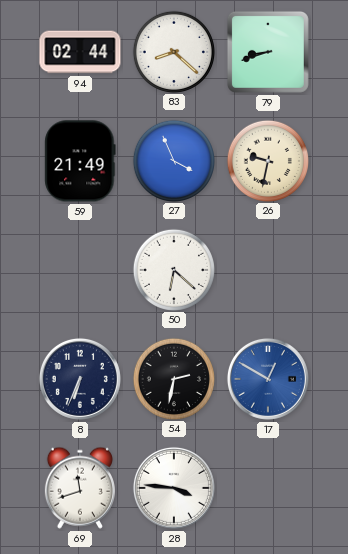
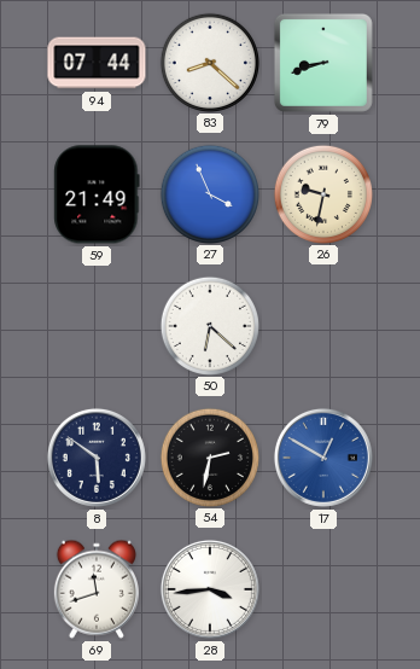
94: 02:44 -> 07:44 (97, 63)
8: 6:34 -> 5:51 (97, 458)
28: 3:46 -> 3:44 (210, 589)
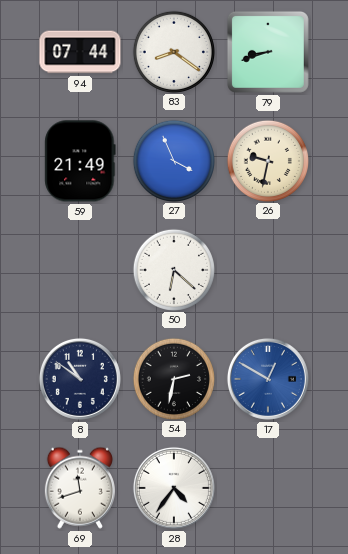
83: 8:22 -> 8:21 (173, 51)
8: 5:51 -> 10:51 (80, 379)
28: 3:44 -> 4:36 (174, 488)
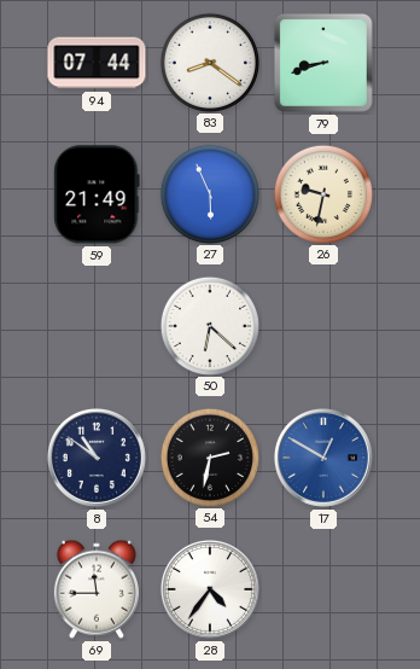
27: 3:56 -> 5:56 (209, 193)
69: 11:42 -> 11:45 (97, 589)
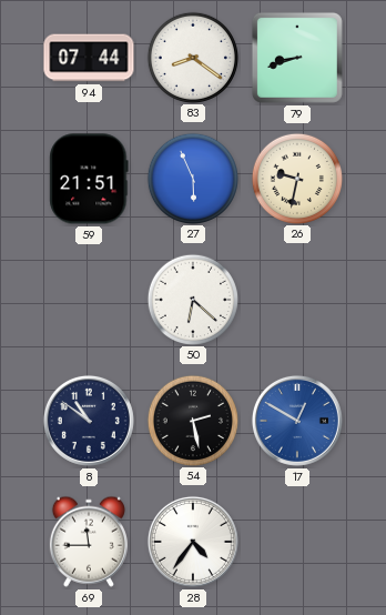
59: 21:49 -> 21:51 (89, 179)
54: 2:32 -> 2:28 (192, 420)
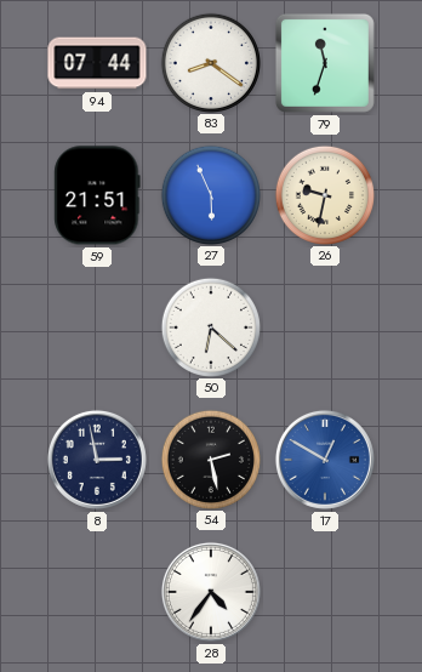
79: 8:42 -> 11:33 (325, 63)
8: 10:51 -> 2:58 (97, 460)
69: 11:45 -> none (89, 542)
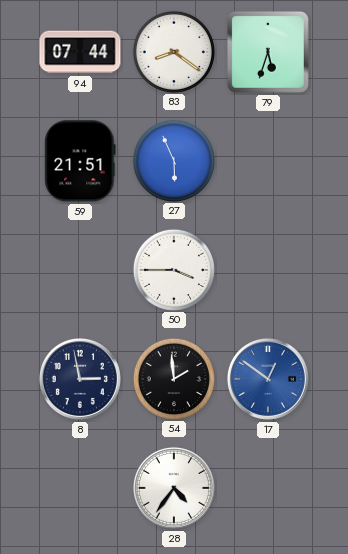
79: 11:33 -> 5:33 (268, 52)
26: 9:32 -> none (324, 194)
50: 6:22 -> 3:45 (173, 269)
54: 2:28 -> 1:59 (173, 378)
17: 12:50 -> 12:51 (268, 379)
